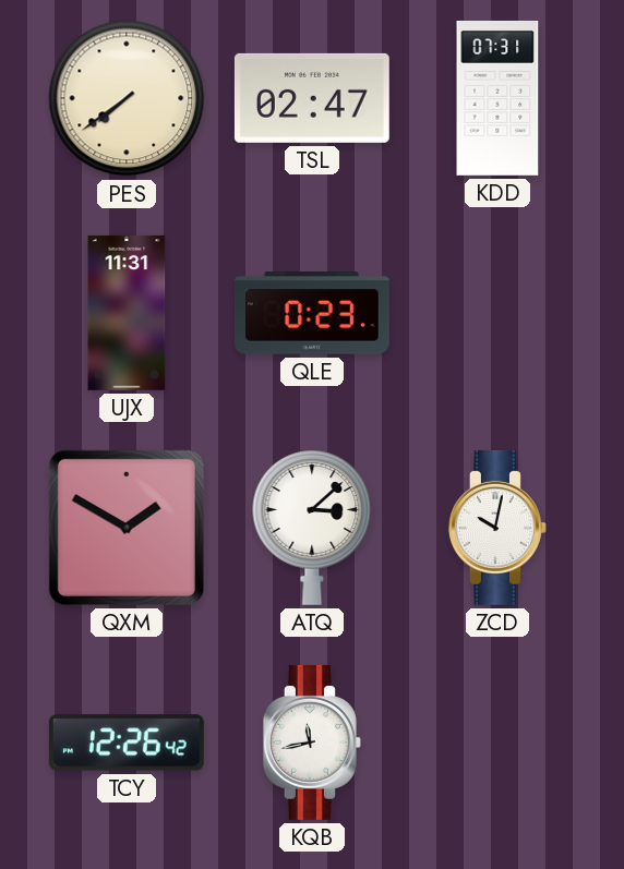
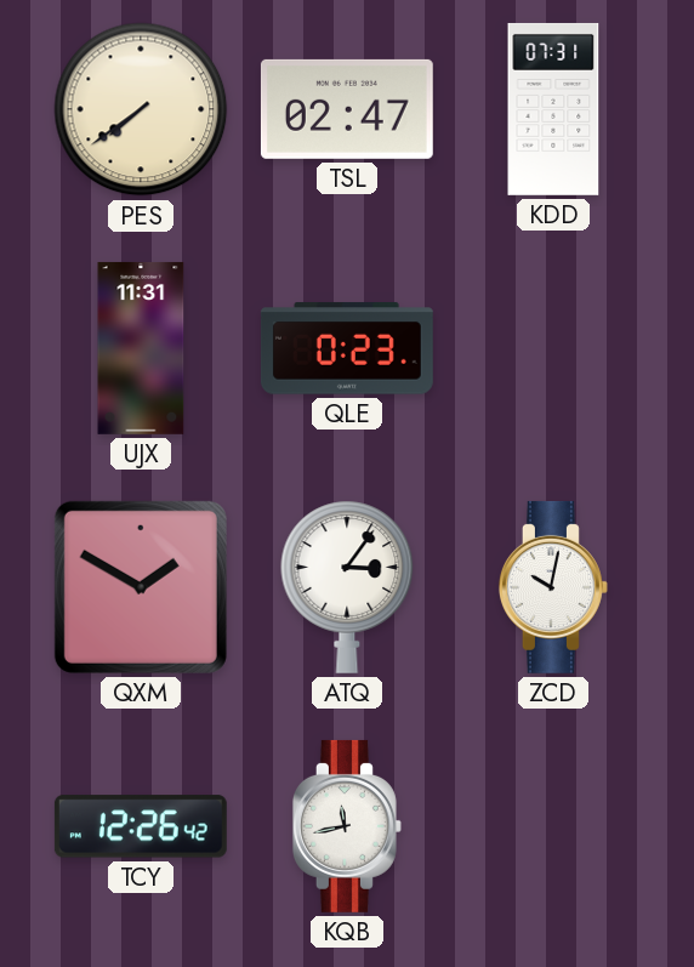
ATQ: 3:08 -> 3:06 (347, 587)
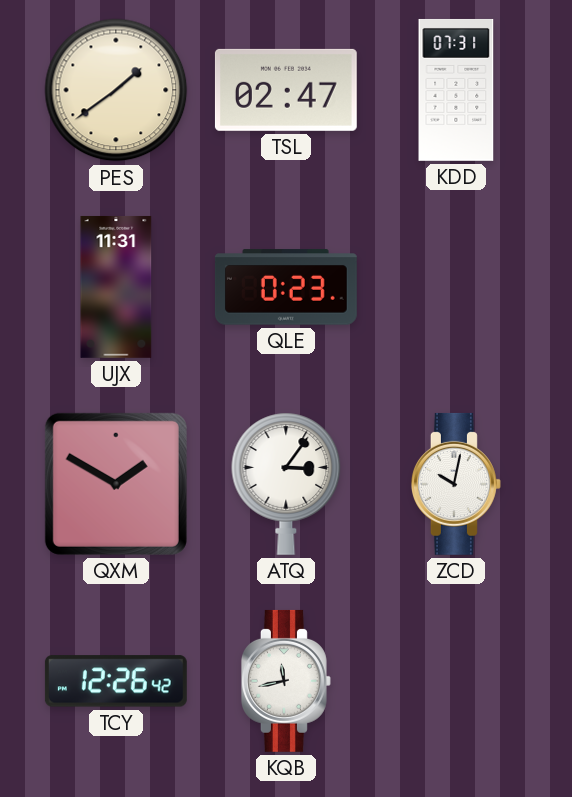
PES: 7:39 -> 1:39 (116, 90)
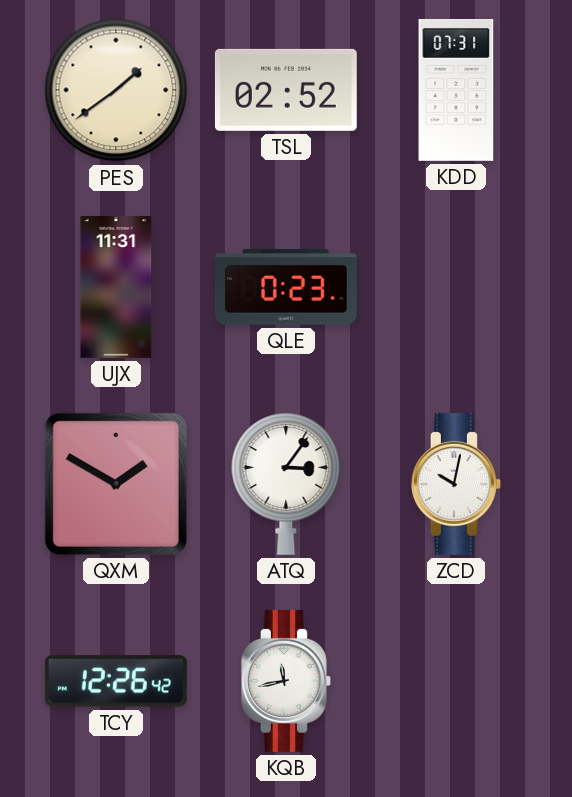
TSL: 02:47 -> 02:52 (286, 90)
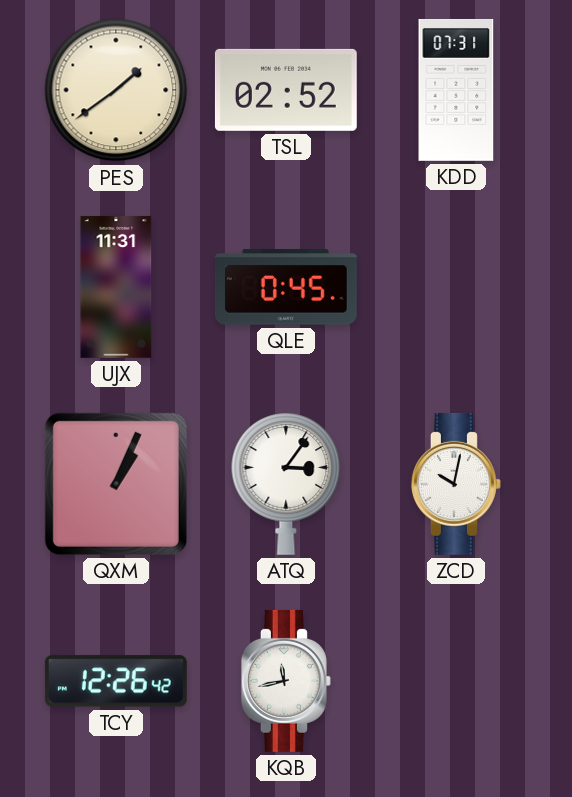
QLE: 0:23 -> 0:45 (286, 287)
QXM: 1:50 -> 1:04 (116, 484)
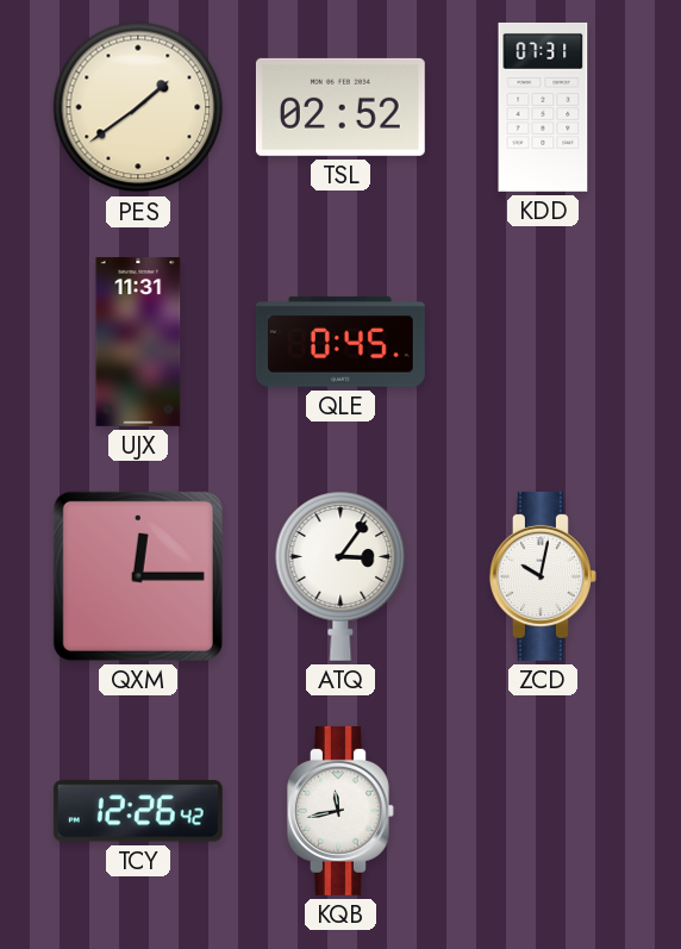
QXM: 1:04 -> 12:15 (138, 576)
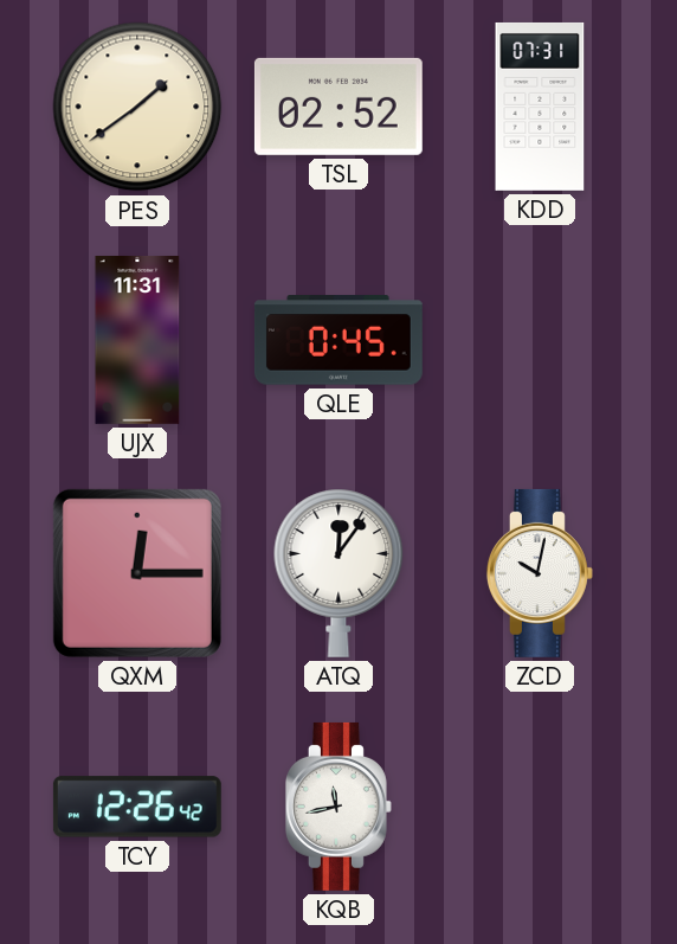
ATQ: 3:06 -> 12:06 (338, 573)
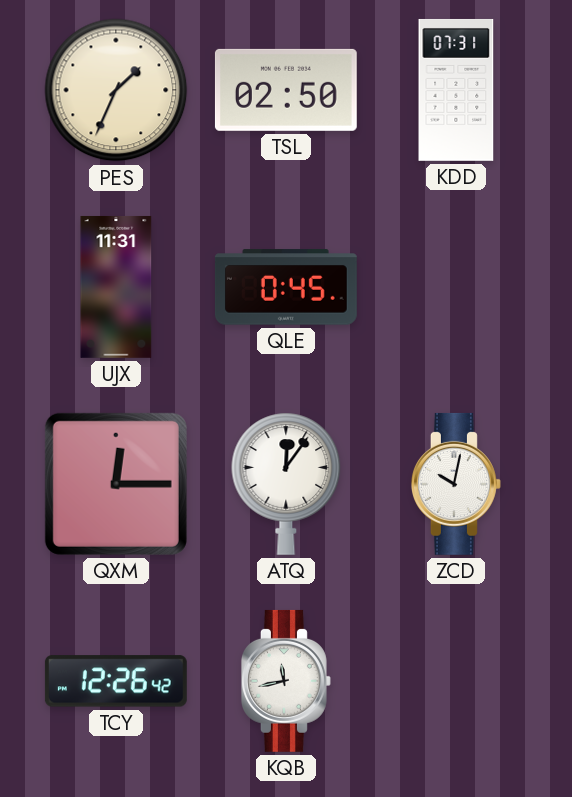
PES: 1:39 -> 1:34 (116, 90)
TSL: 02:52 -> 02:50 (286, 90)
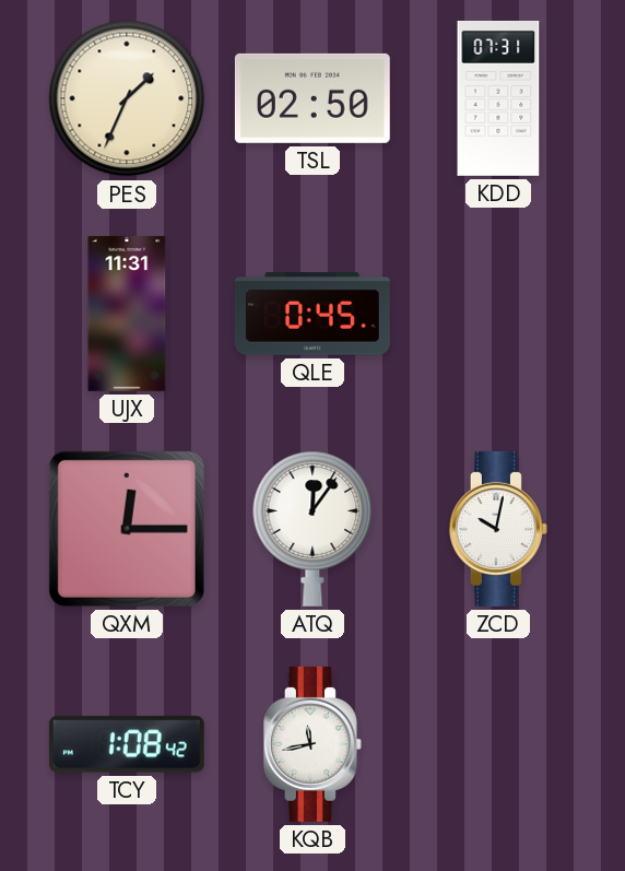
TCY: 12:26 -> 1:08 (127, 744)
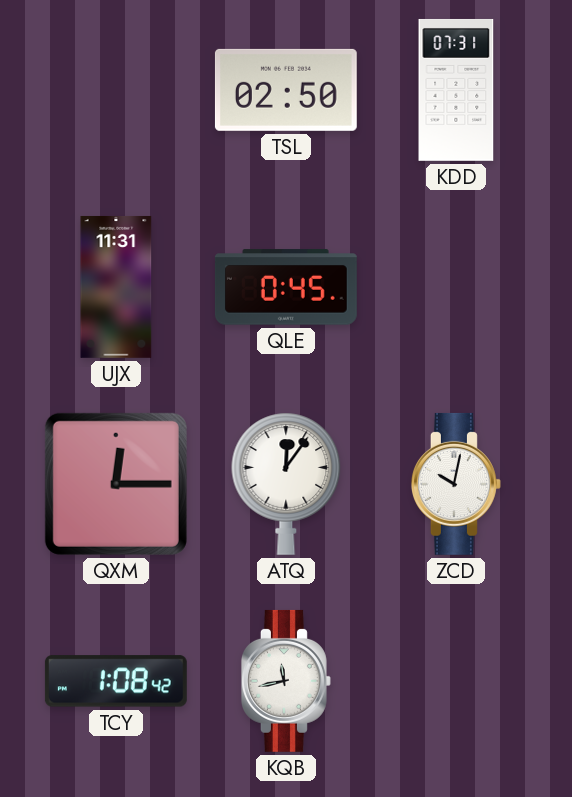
PES: 1:34 -> none (127, 98)
